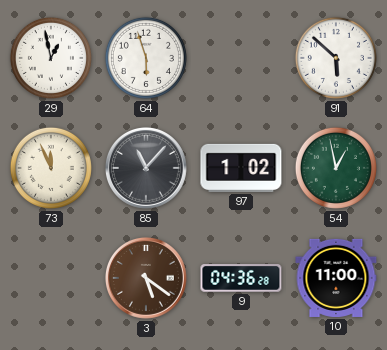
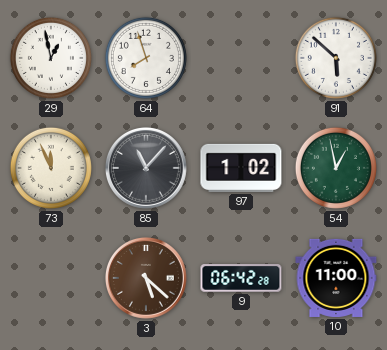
64: 5:57 -> 7:57 (146, 58)
3: 5:21 -> 5:22 (146, 278)
9: 04:36 -> 06:42 (241, 278)
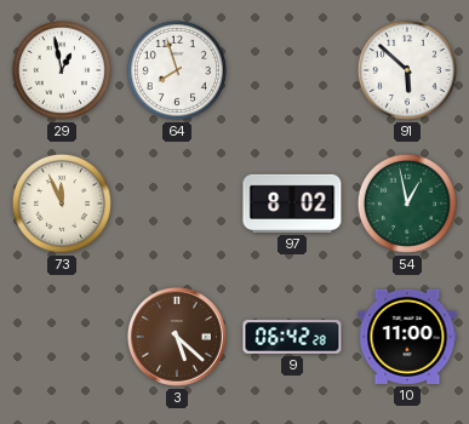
85: 11:07 -> none (146, 168)
97: 1:02 -> 8:02 (292, 204)
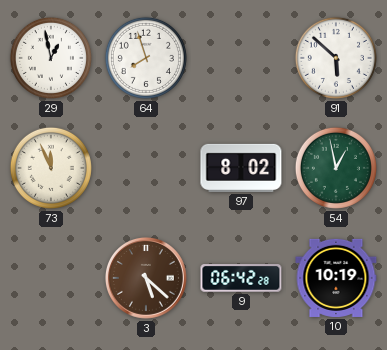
10: 11:00 -> 10:19 (336, 278)
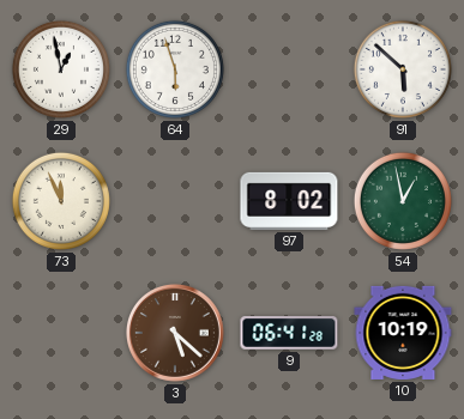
64: 7:57 -> 5:57 (175, 69)
9: 06:42 -> 06:41 (289, 333)
